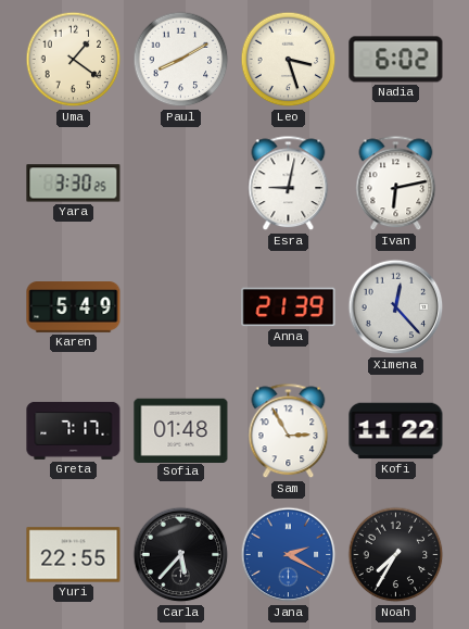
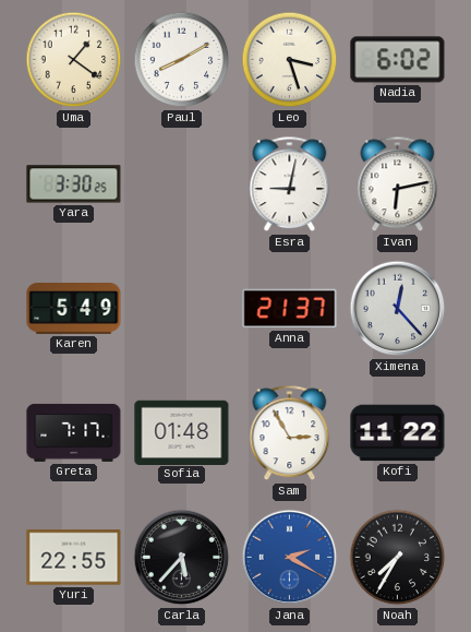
Anna: 21:39 -> 21:37 (290, 309)
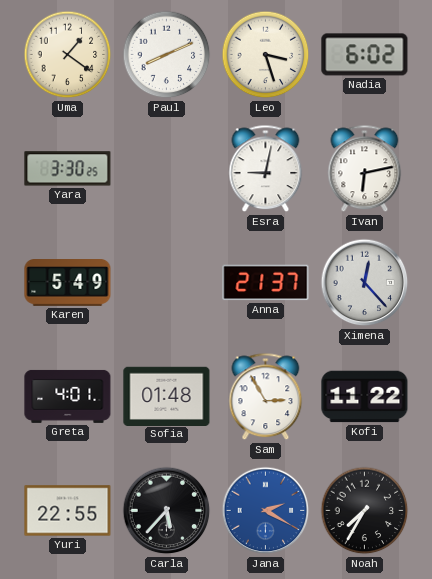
Paul: 8:10 -> 8:11 (167, 55)
Greta: 7:17 -> 4:01 (68, 396)
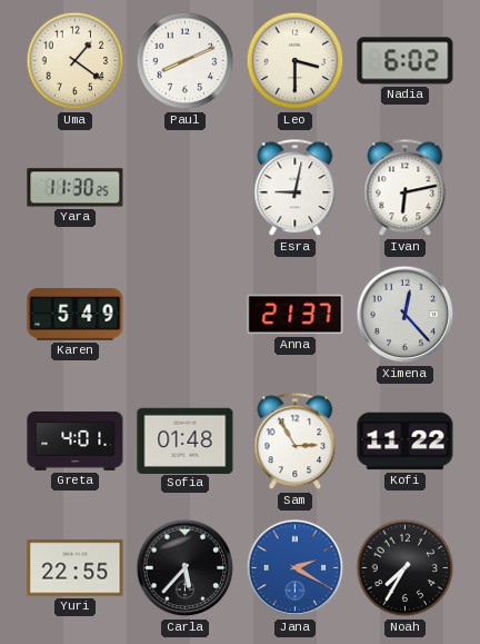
Leo: 3:27 -> 3:30 (296, 61)
Yara: 3:30 -> 11:30 (76, 188)
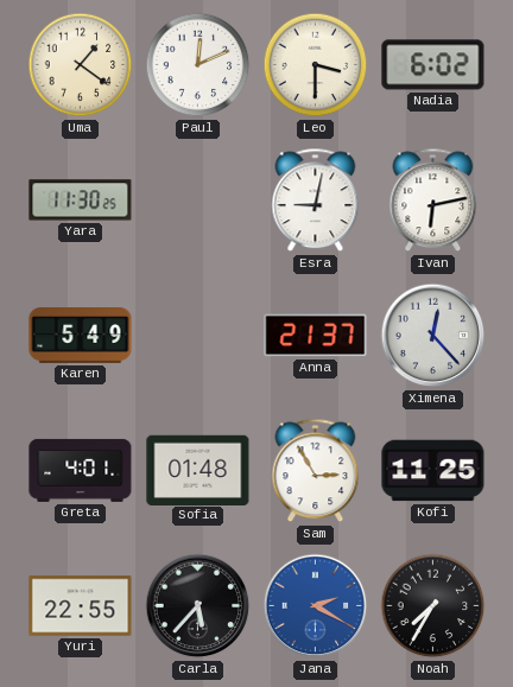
Paul: 8:11 -> 12:11 (198, 65)
Kofi: 11:22 -> 11:25 (433, 471)
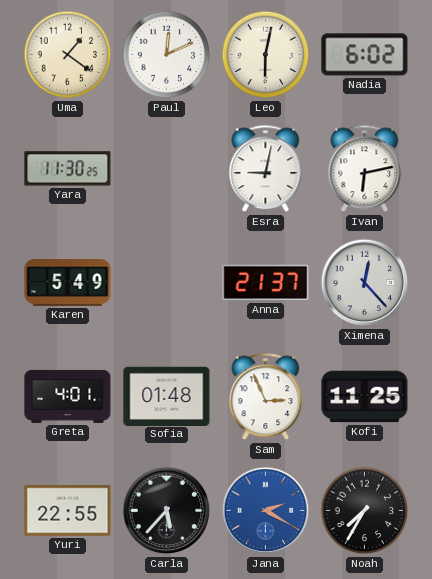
Leo: 3:30 -> 6:02 (266, 55)
Sam: 2:55 -> 2:56 (266, 397)
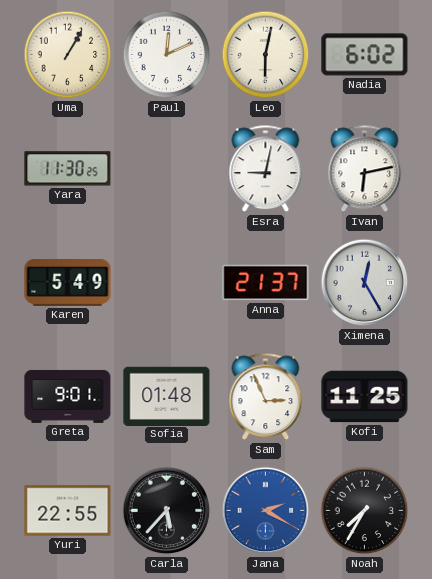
Uma: 1:21 -> 1:05 (68, 55)
Ximena: 12:23 -> 12:25 (365, 283)
Greta: 4:01 -> 9:01 (68, 396)
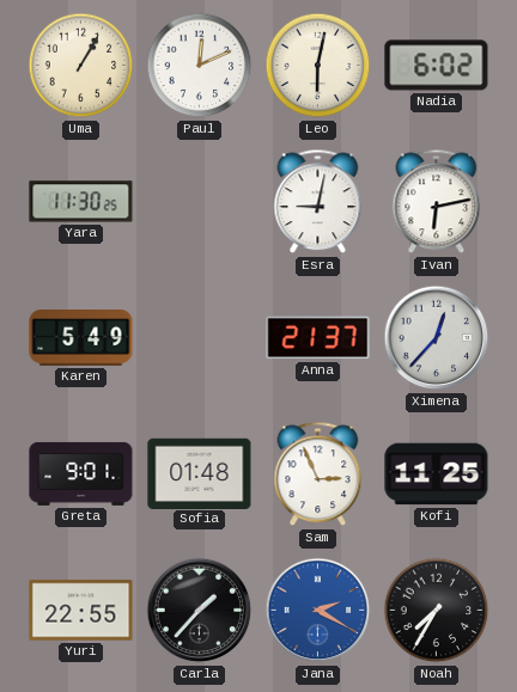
Ximena: 12:25 -> 12:37 (437, 338)
Carla: 5:37 -> 1:37 (200, 611)
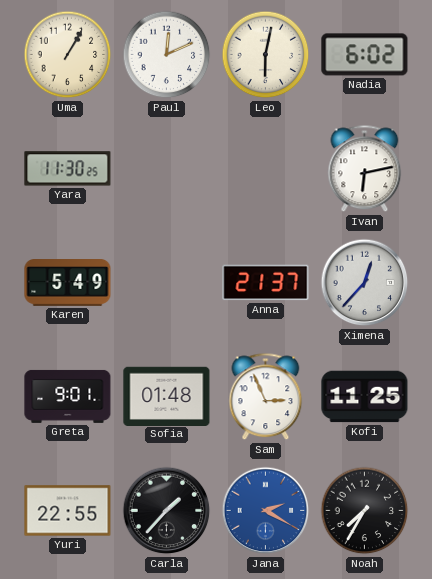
Esra: 9:02 -> none (318, 202)
